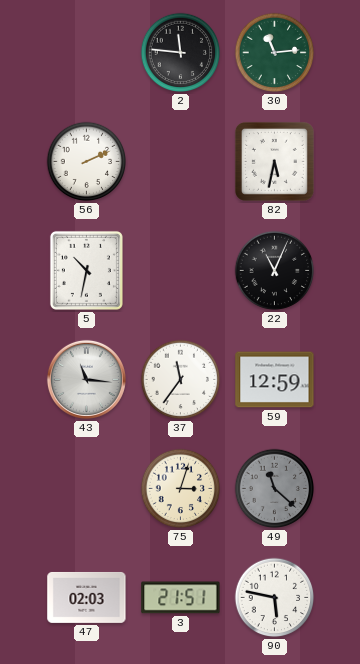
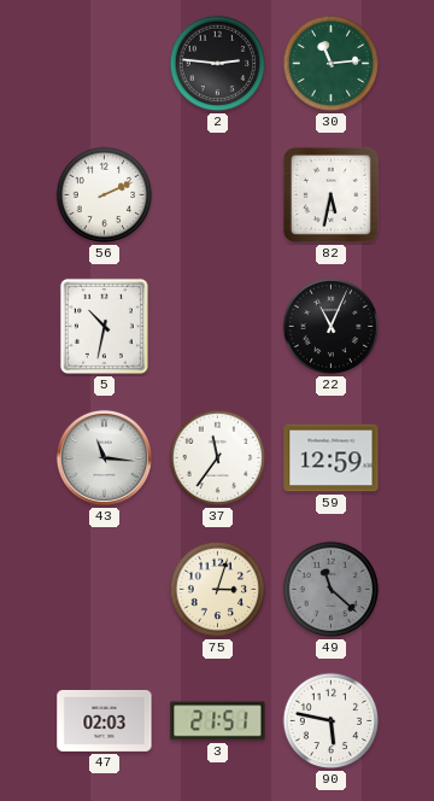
2: 11:46 -> 2:46 (218, 64)
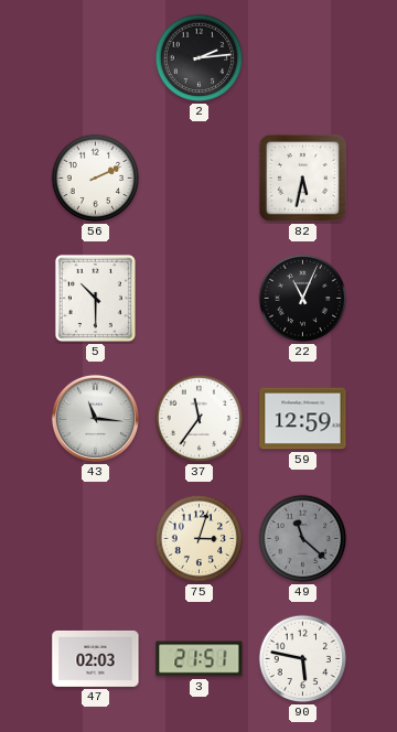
2: 2:46 -> 2:14 (200, 58)
30: 11:14 -> none (332, 64)
5: 10:32 -> 10:30 (95, 298)
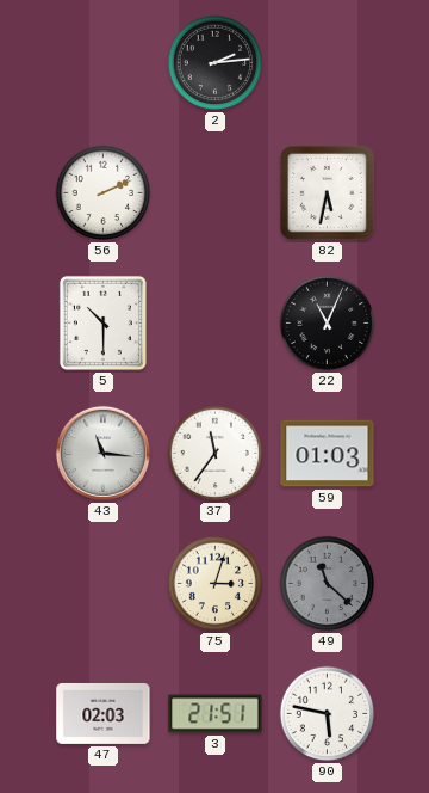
59: 12:59 -> 01:03 (328, 454)
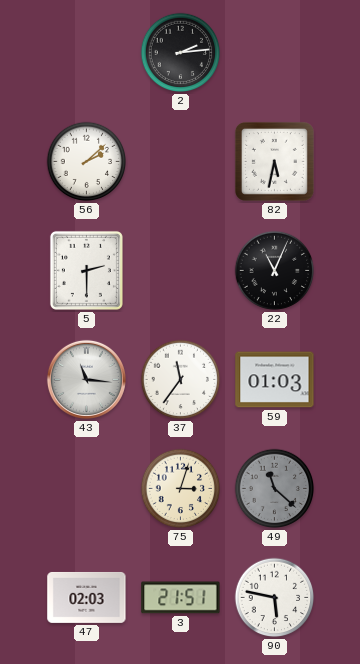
56: 2:11 -> 2:08 (87, 162)
5: 10:30 -> 2:30 (86, 270)
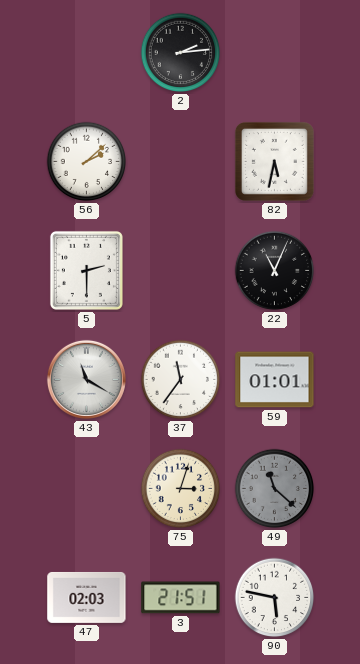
43: 11:16 -> 11:20 (86, 379)
59: 01:03 -> 01:01 (275, 380)
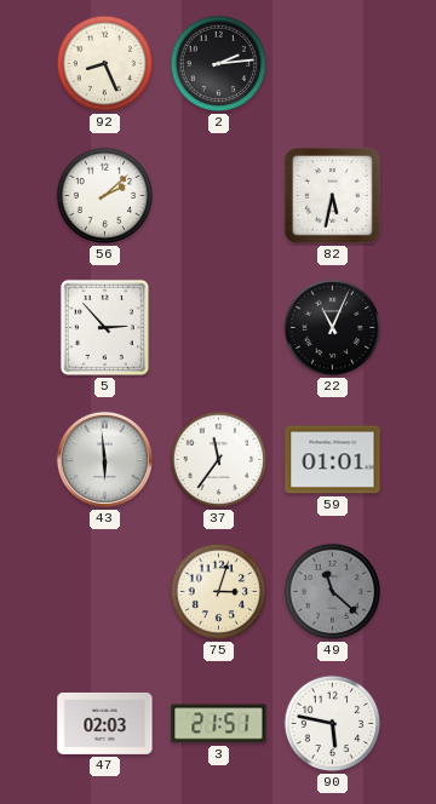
92: none -> 8:26 (105, 64)
5: 2:30 -> 2:53 (104, 327)
43: 11:20 -> 5:59 (104, 459)
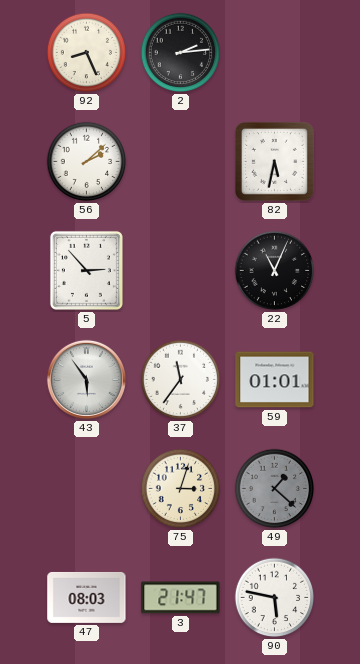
43: 5:59 -> 5:54 (86, 379)
49: 11:22 -> 1:22 (275, 489)
47: 02:03 -> 08:03 (87, 597)
3: 21:51 -> 21:47 (181, 598)
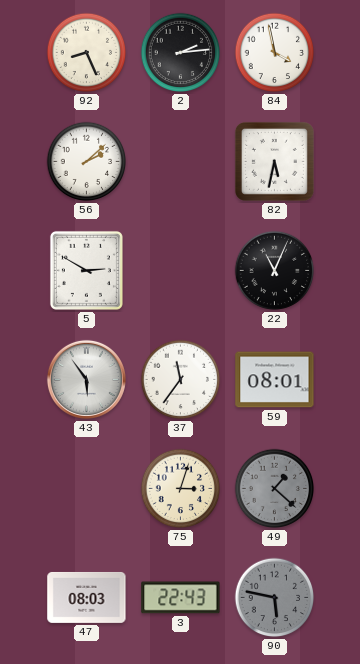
84: none -> 3:58 (275, 53)
5: 2:53 -> 2:50 (86, 270)
59: 01:01 -> 08:01 (275, 380)
3: 21:47 -> 22:43 (181, 598)
90 dial: white -> grey (275, 598)
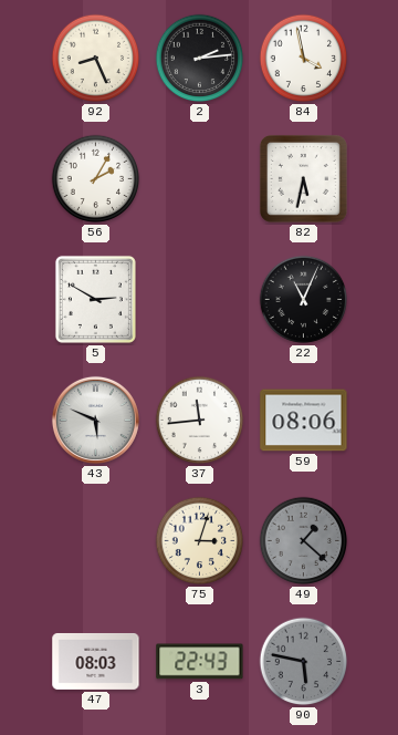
56: 2:08 -> 2:05 (96, 179)
43: 5:54 -> 5:49 (95, 420)
37: 11:36 -> 11:44 (200, 421)
59: 08:01 -> 08:06 (304, 421)
